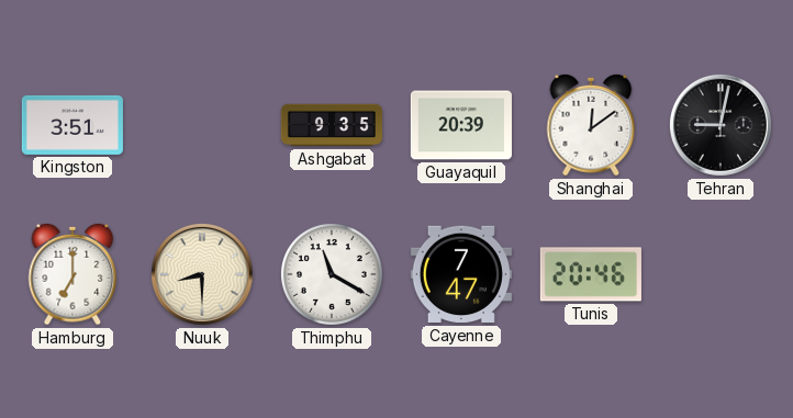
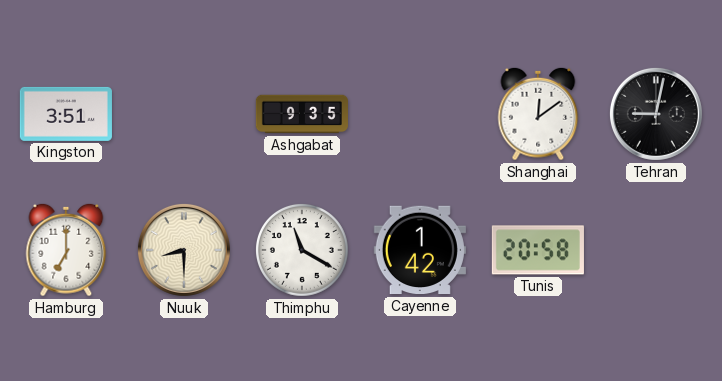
Guayaquil: 20:39 -> none (461, 125)
Cayenne: 7:47 -> 1:42 (420, 250)
Tunis: 20:46 -> 20:58 (538, 250)
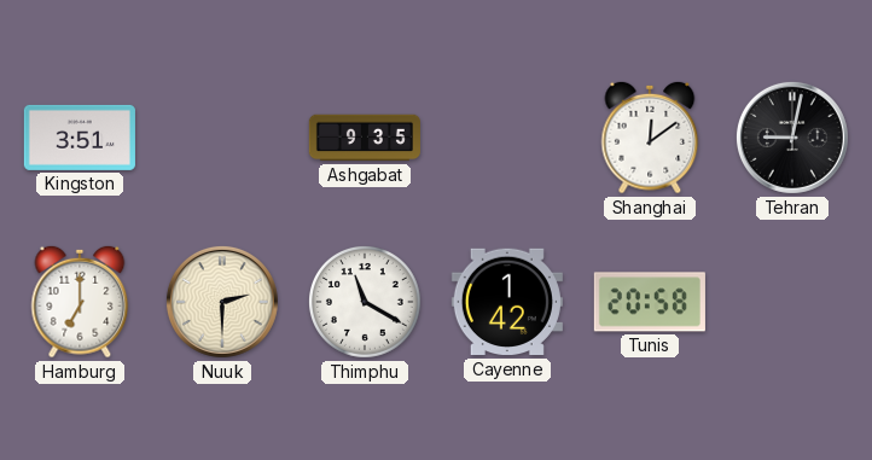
Nuuk: 8:30 -> 2:30 (222, 302)
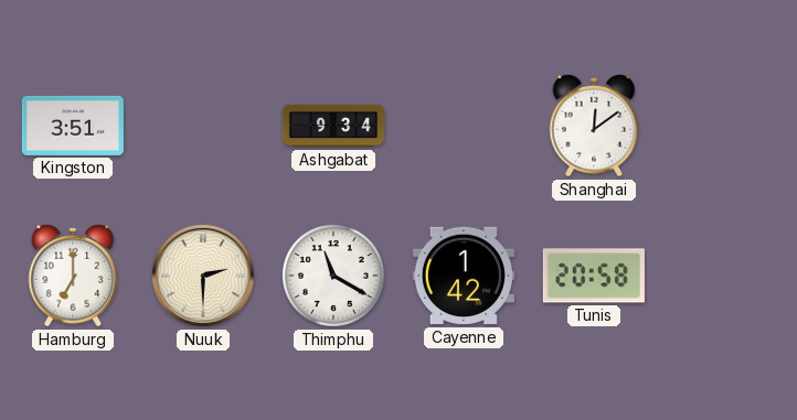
Ashgabat: 9:35 -> 9:34 (333, 126)
Tehran: 9:02 -> none (792, 138)
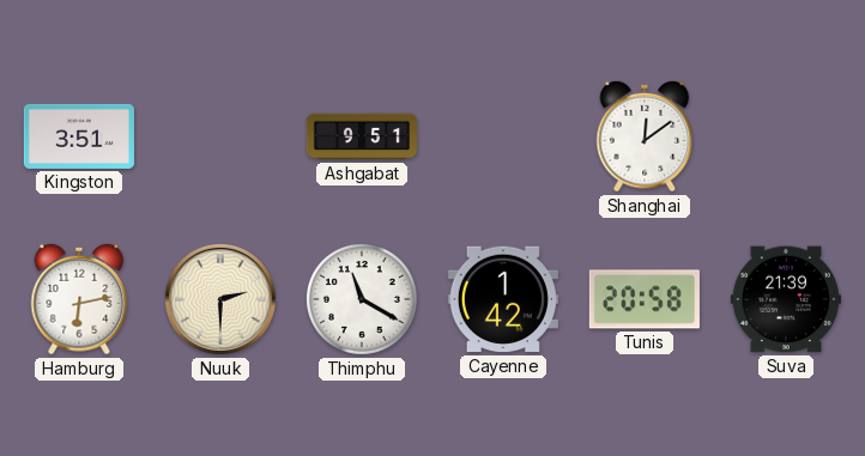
Ashgabat: 9:34 -> 9:51 (362, 136)
Hamburg: 7:00 -> 6:13 (79, 299)
Suva: none -> 21:39 (786, 299)
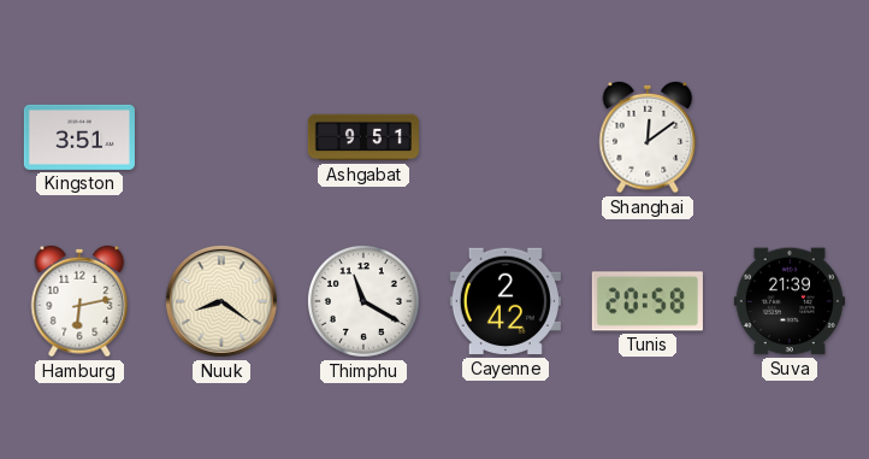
Nuuk: 2:30 -> 8:21 (221, 301)
Cayenne: 1:42 -> 2:42 (506, 301)
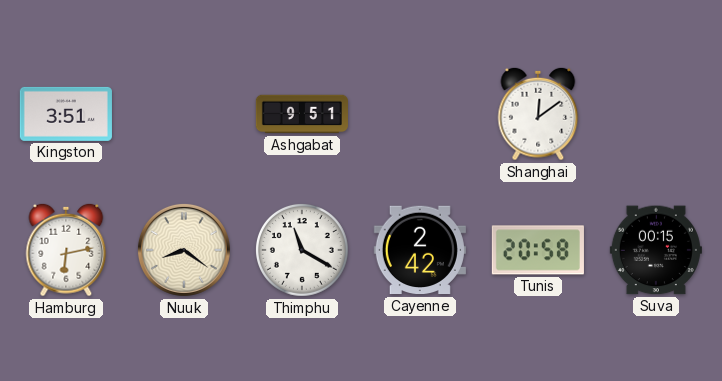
Suva: 21:39 -> 00:15 (656, 250)
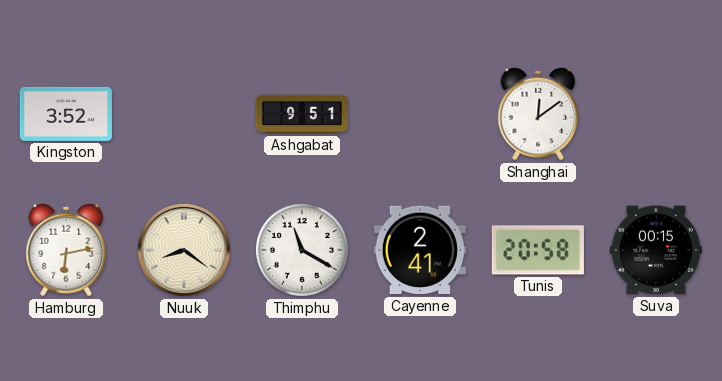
Kingston: 3:51 -> 3:52 (66, 114)
Cayenne: 2:42 -> 2:41 (420, 250)
